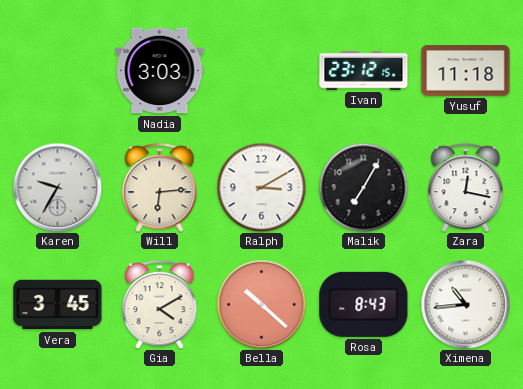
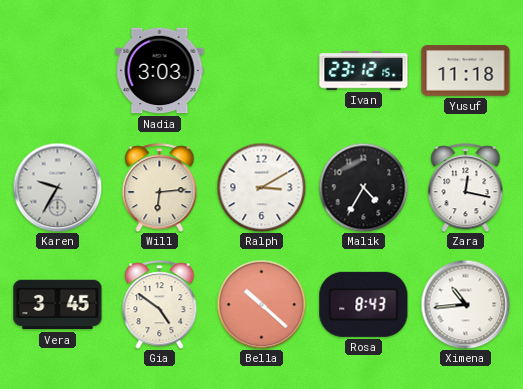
Malik: 7:05 -> 4:35 (363, 187)
Gia: 4:10 -> 4:51 (160, 305)
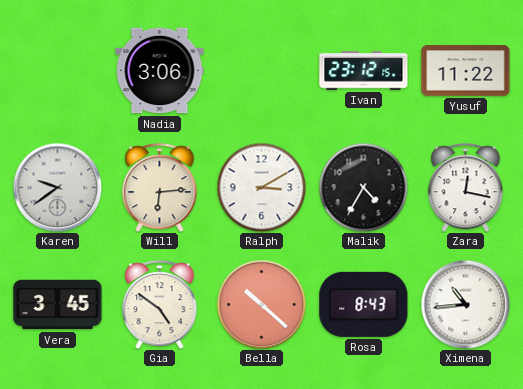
Nadia: 3:03 -> 3:06 (160, 71)
Yusuf: 11:18 -> 11:22 (466, 71)
Karen: 9:35 -> 9:39 (57, 187)
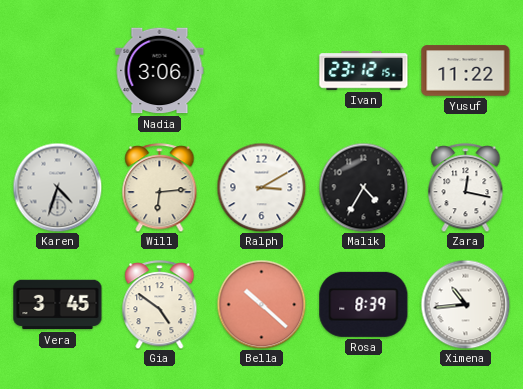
Karen: 9:39 -> 4:33 (57, 187)
Rosa: 8:43 -> 8:39 (364, 304)
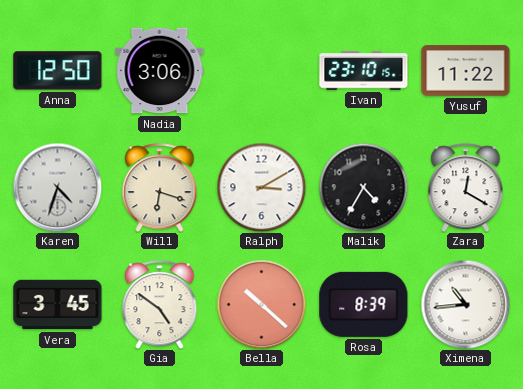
Anna: none -> 12:50 (58, 71)
Ivan: 23:12 -> 23:10 (364, 71)
Will: 6:14 -> 6:18 (160, 188)
Zara: 12:17 -> 12:20 (466, 188)
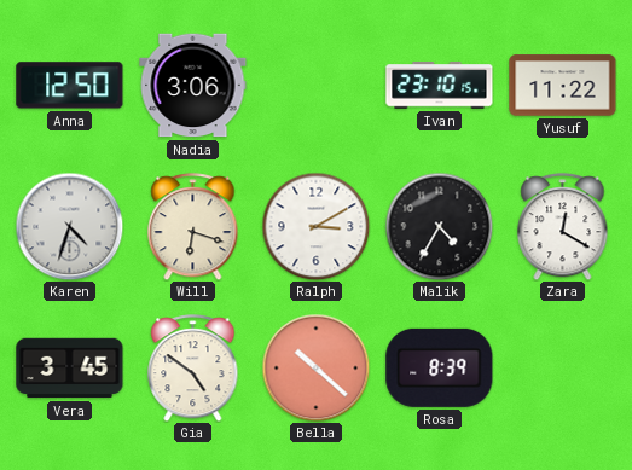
Ximena: 10:44 -> none (465, 304)
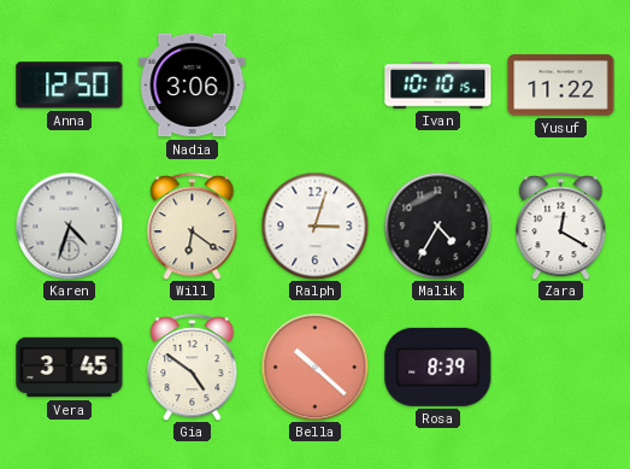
Ivan: 23:10 -> 10:10 (438, 86)
Will: 6:18 -> 6:21 (193, 227)
Ralph: 3:10 -> 3:03 (314, 225)
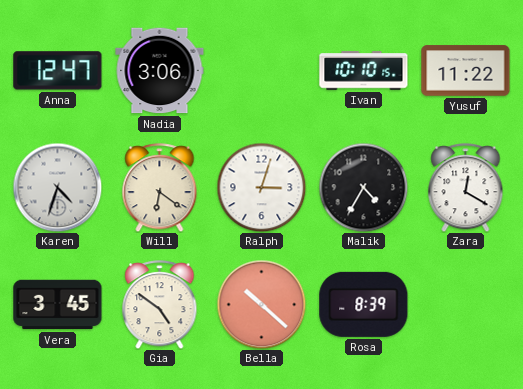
Anna: 12:50 -> 12:47 (58, 71)
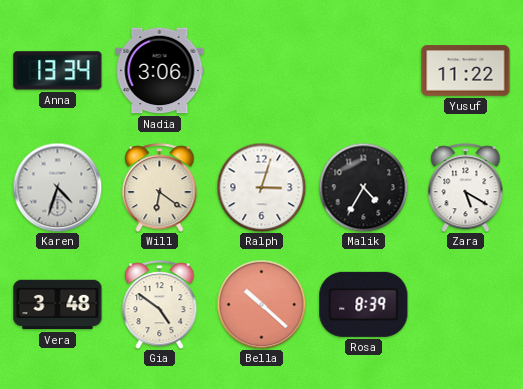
Anna: 12:47 -> 13:34 (58, 71)
Ivan: 10:10 -> none (364, 71)
Zara: 12:20 -> 5:20 (466, 188)
Vera: 3:45 -> 3:48 (58, 305)
